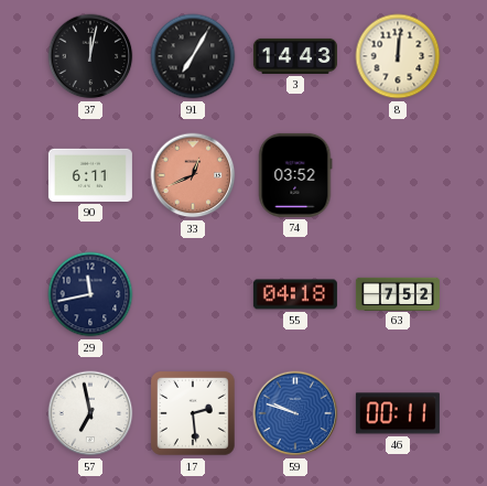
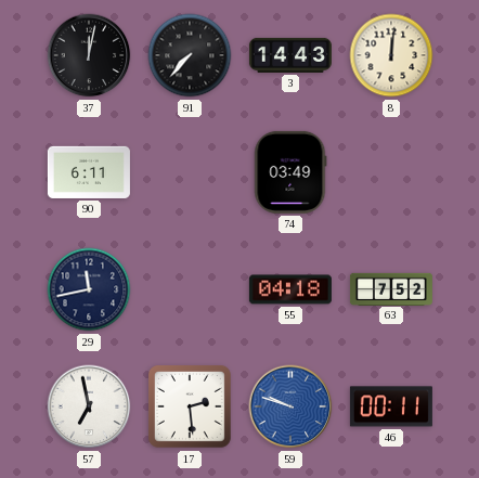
91: 7:05 -> 7:37 (190, 55)
33: 12:41 -> none (193, 175)
74: 03:52 -> 03:49 (290, 172)
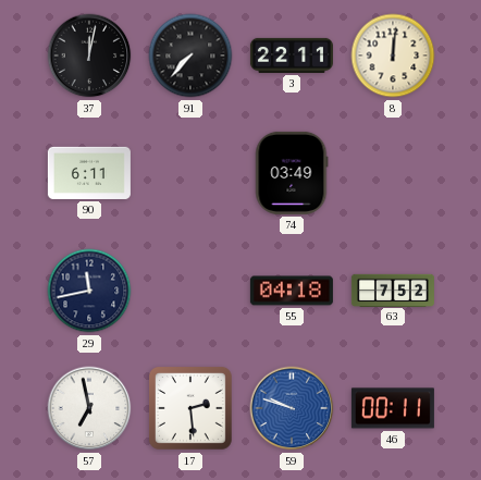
3: 14:43 -> 22:11 (292, 56)
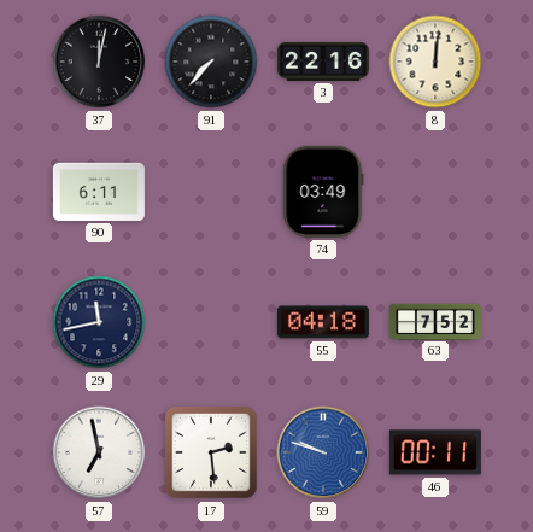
3: 22:11 -> 22:16 (323, 62)
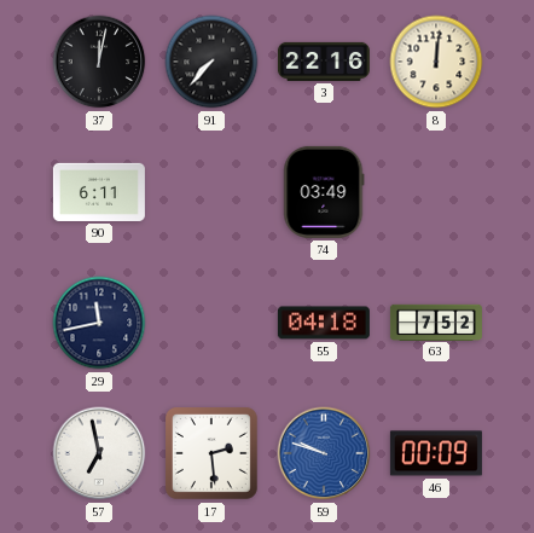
46: 00:11 -> 00:09 (436, 453)
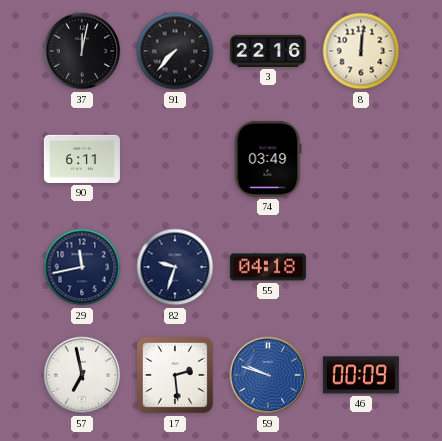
82: none -> 9:33 (175, 267)
63: 7:52 -> none (436, 321)
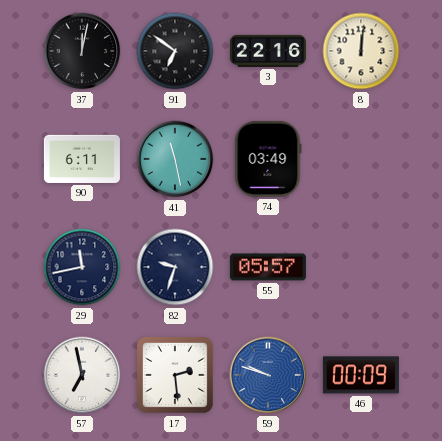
91: 7:37 -> 6:51 (175, 51)
41: none -> 11:28 (175, 159)
55: 04:18 -> 05:57 (268, 267)
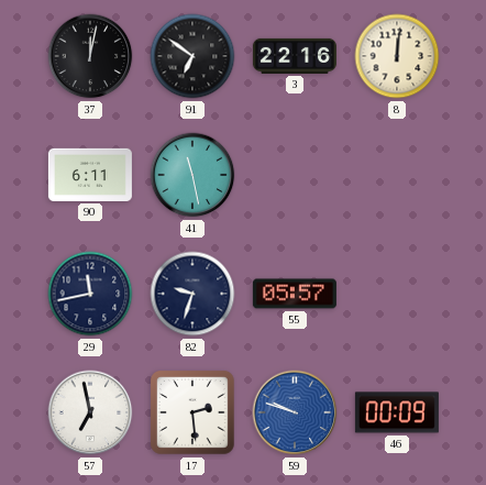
74: 03:49 -> none (268, 159)
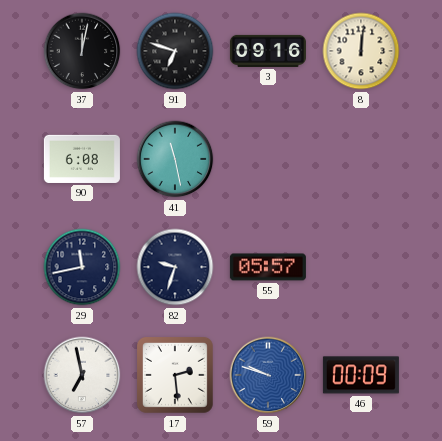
91: 6:51 -> 6:48 (175, 51)
3: 22:16 -> 09:16 (268, 51)
90: 6:11 -> 6:08 (82, 159)
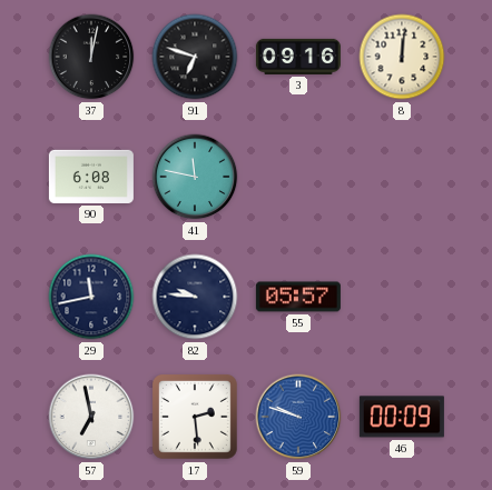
41: 11:28 -> 11:47 (195, 177)
82: 9:33 -> 9:46 (195, 297)
